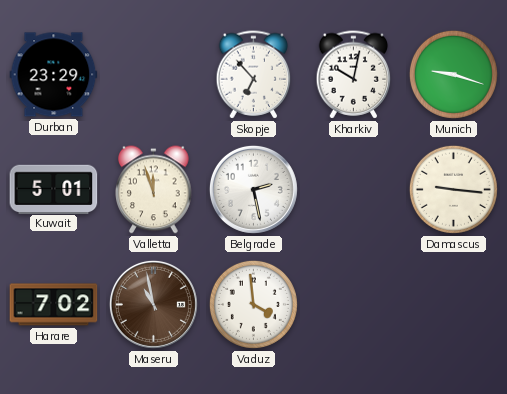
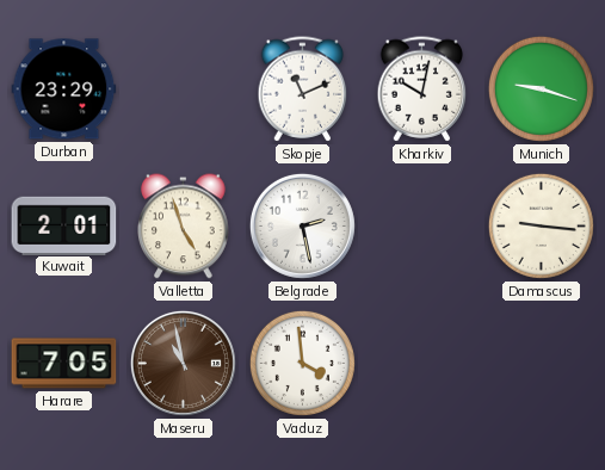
Skopje: 6:53 -> 11:11 (303, 89)
Kuwait: 5:01 -> 2:01 (64, 225)
Valletta: 11:57 -> 4:57 (184, 227)
Harare: 7:02 -> 7:05 (64, 364)
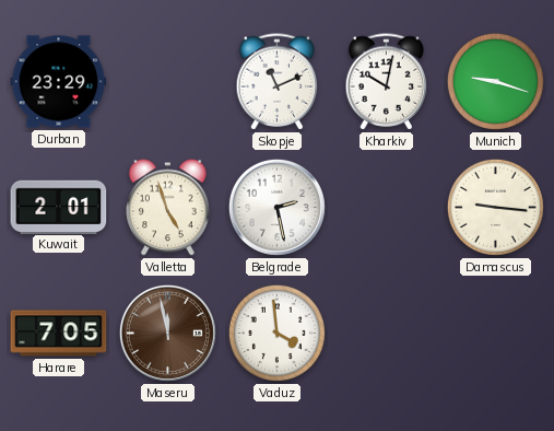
Maseru: 10:58 -> 11:58 (167, 333)
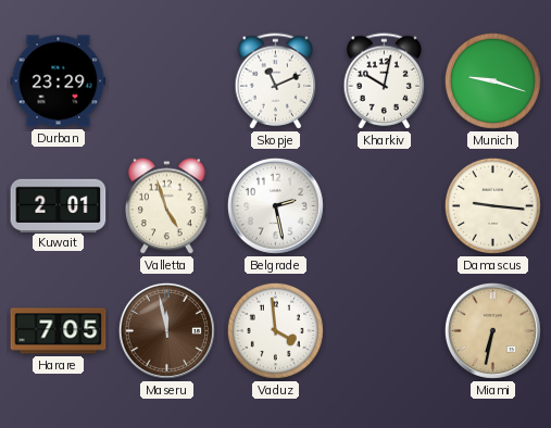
Miami: none -> 6:32 (492, 330)
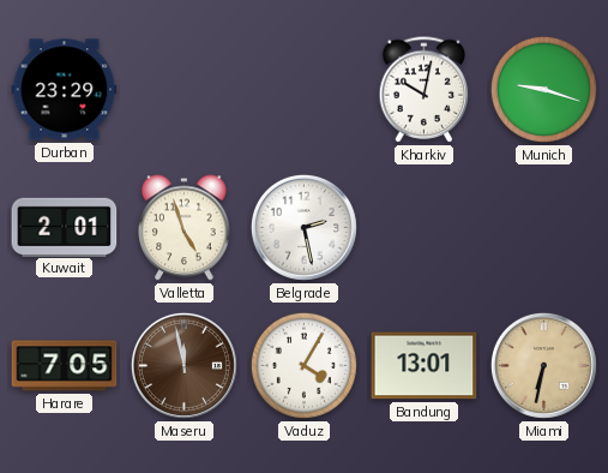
Skopje: 11:11 -> none (276, 81)
Damascus: 9:16 -> none (492, 205)
Vaduz: 3:59 -> 4:05 (303, 365)
Bandung: none -> 13:01 (425, 366)
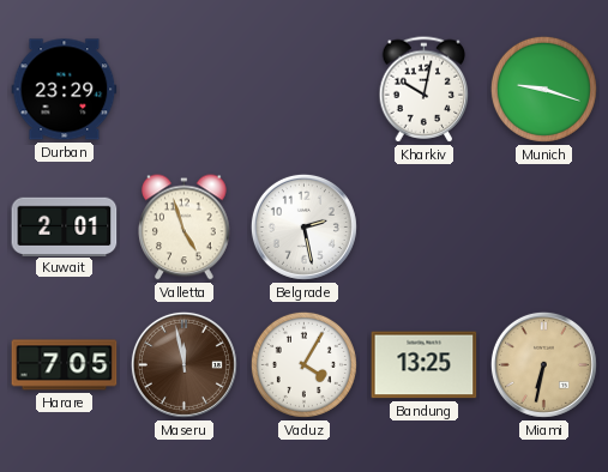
Bandung: 13:01 -> 13:25 (425, 365)
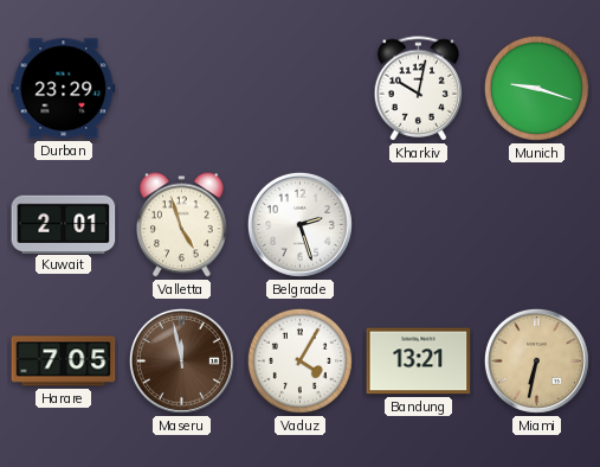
Belgrade: 2:28 -> 2:27 (299, 224)
Bandung: 13:25 -> 13:21 (419, 362)
